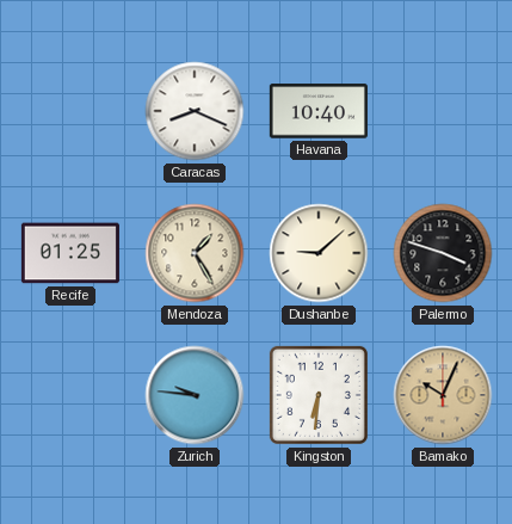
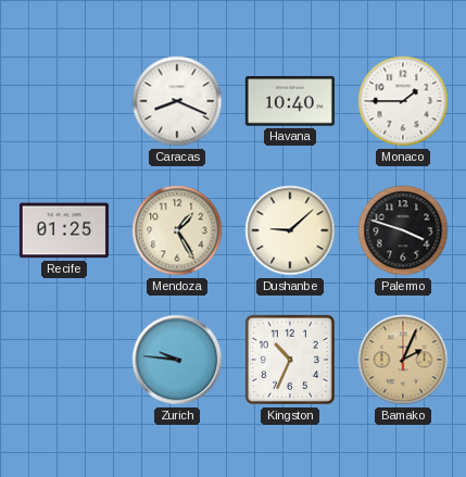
Monaco: none -> 1:45 (403, 101)
Kingston: 6:31 -> 10:34 (290, 360)
Bamako: 10:04 -> 2:04 (403, 360)
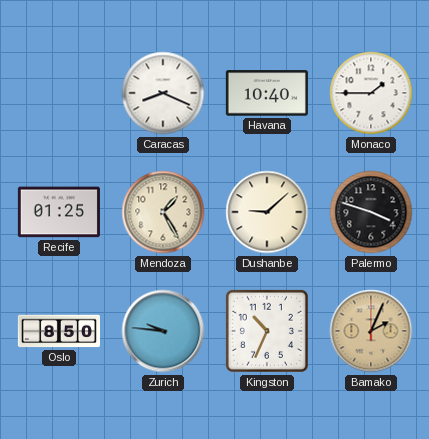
Oslo: none -> 8:50 (59, 331)
